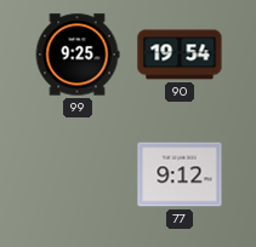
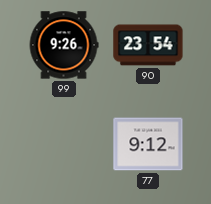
99: 9:25 -> 9:26 (64, 45)
90: 19:54 -> 23:54 (148, 45)
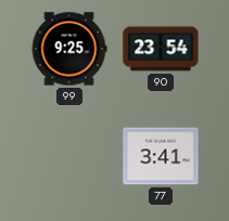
99: 9:26 -> 9:25 (69, 49)
77: 9:12 -> 3:41 (161, 156)
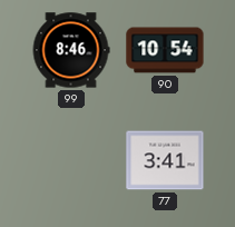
99: 9:25 -> 8:46 (71, 50)
90: 23:54 -> 10:54 (165, 50)
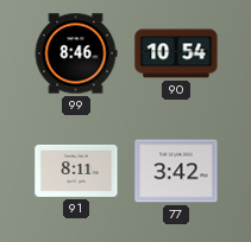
91: none -> 8:11 (76, 171)
77: 3:41 -> 3:42 (176, 171)
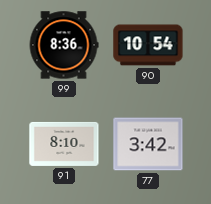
99: 8:46 -> 8:36 (64, 45)
91: 8:11 -> 8:10 (64, 144)
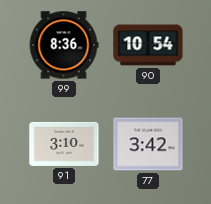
91: 8:10 -> 3:10 (64, 144)
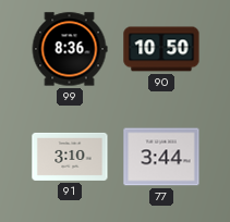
90: 10:54 -> 10:50 (161, 49)
77: 3:42 -> 3:44 (161, 157)
